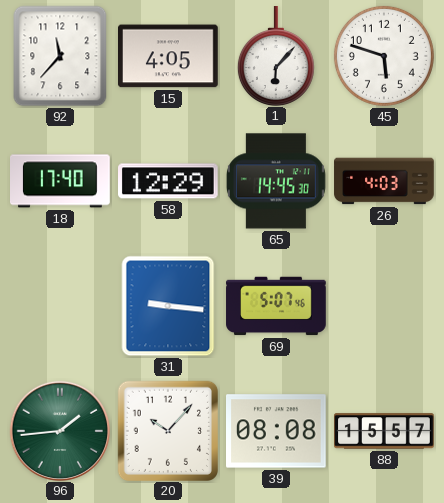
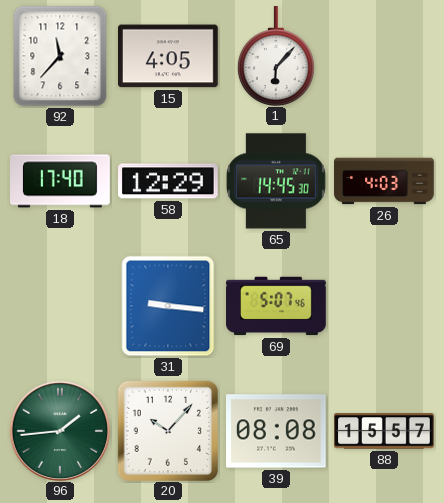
45: 5:48 -> none (384, 56)
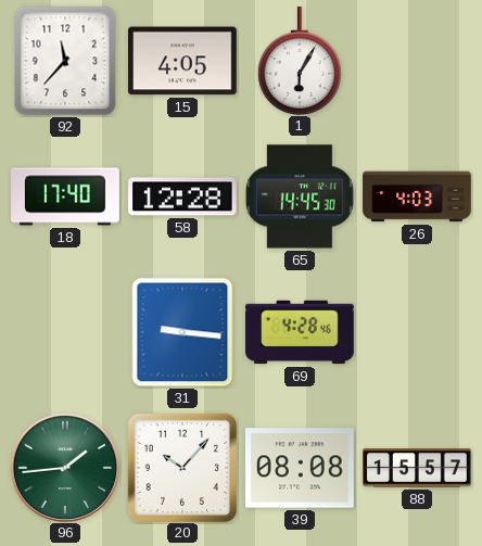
1: 6:07 -> 6:05 (300, 61)
58: 12:29 -> 12:28 (183, 196)
69: 5:07 -> 4:28 (300, 332)
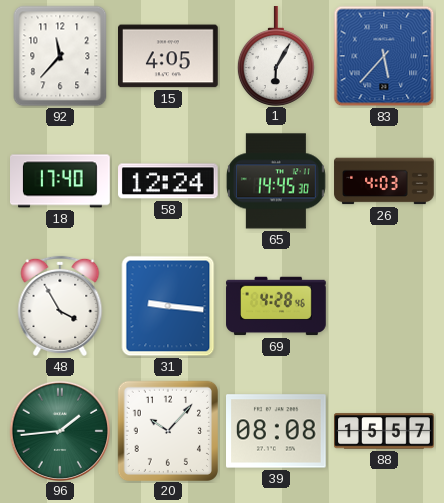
83: none -> 5:37 (384, 56)
58: 12:28 -> 12:24 (169, 181)
48: none -> 3:55 (60, 306)
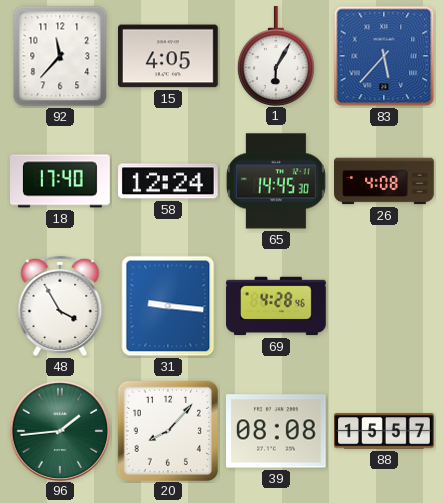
26: 4:03 -> 4:08 (384, 181)
20: 10:07 -> 8:07 (167, 430)
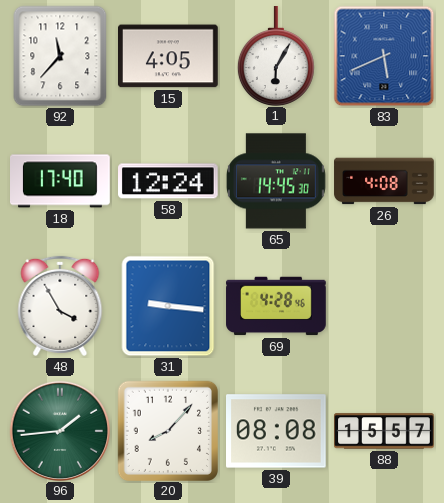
83: 5:37 -> 5:41 (384, 56)
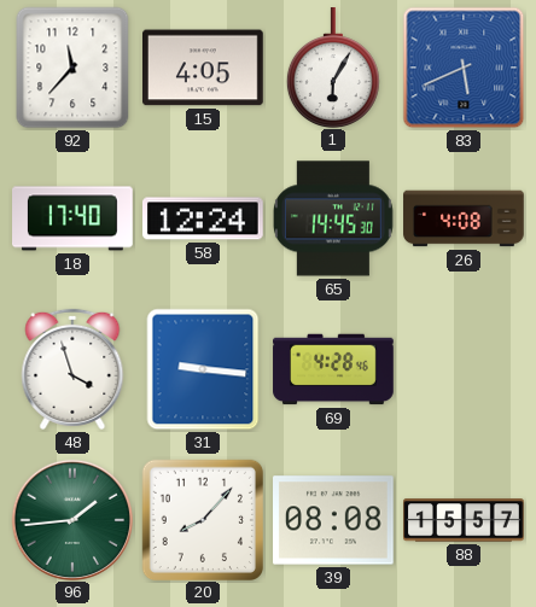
48: 3:55 -> 3:57 (72, 369)
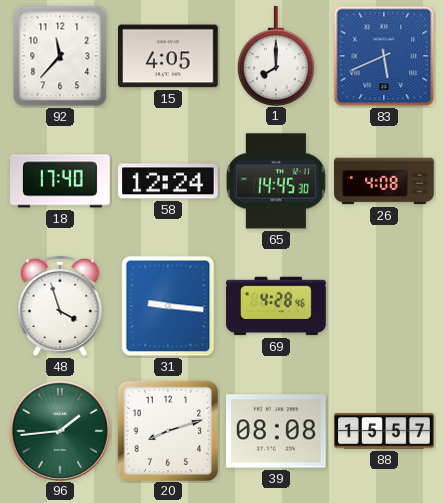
1: 6:05 -> 8:00 (276, 56)
20: 8:07 -> 8:12 (167, 430)
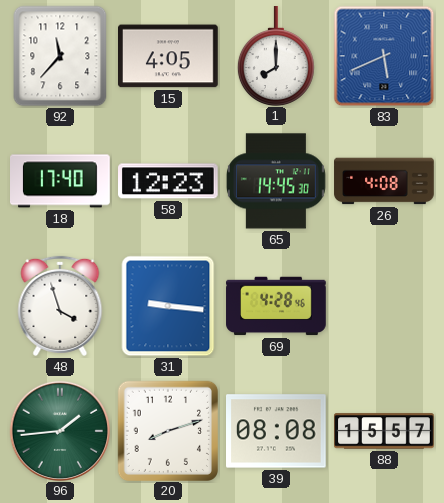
58: 12:24 -> 12:23 (169, 181)
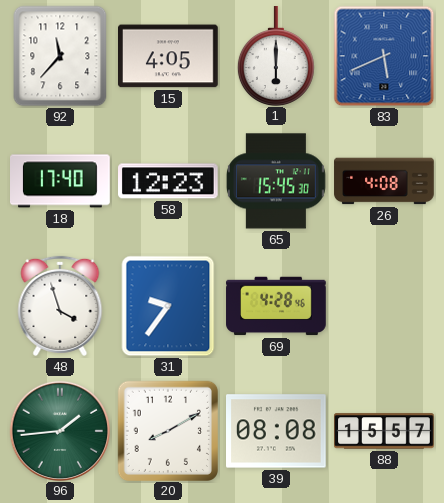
1: 8:00 -> 6:00 (276, 56)
65: 14:45 -> 15:45 (276, 181)
31: 9:16 -> 9:36 (168, 306)
20: 8:12 -> 8:10 (167, 430)
